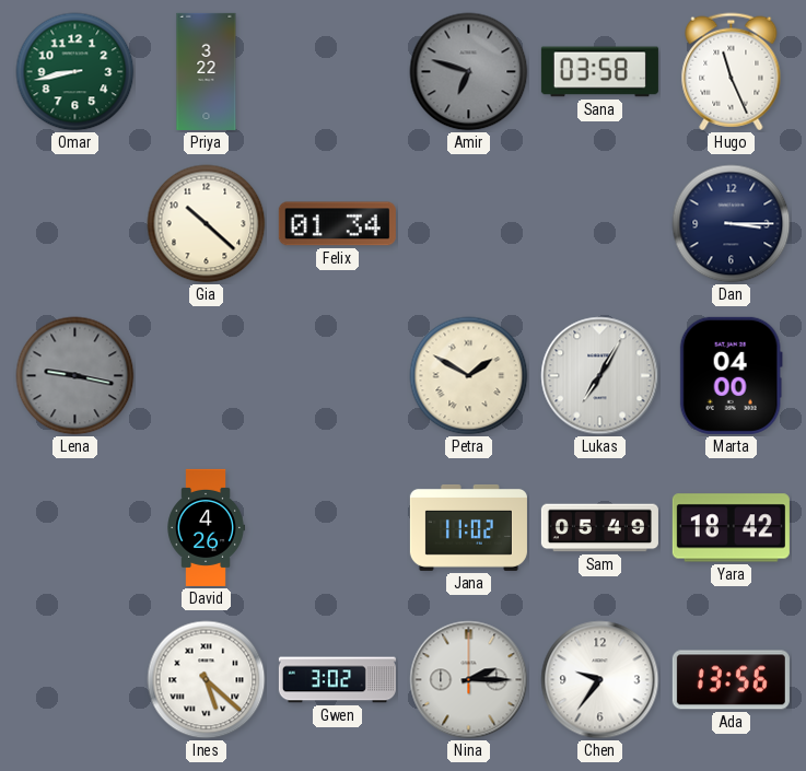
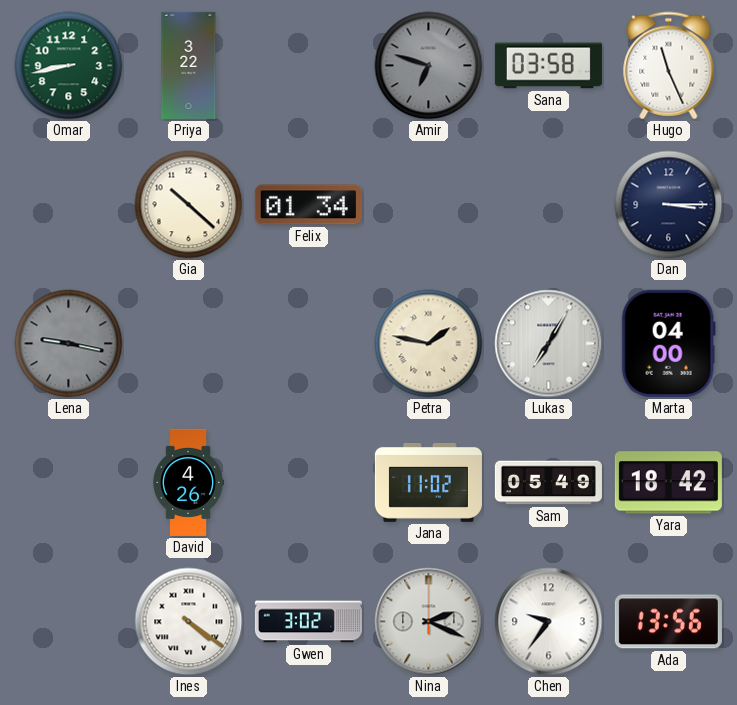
Petra: 1:50 -> 1:47 (429, 344)
Ines: 5:22 -> 4:21 (189, 622)
Nina: 2:15 -> 2:19 (429, 622)
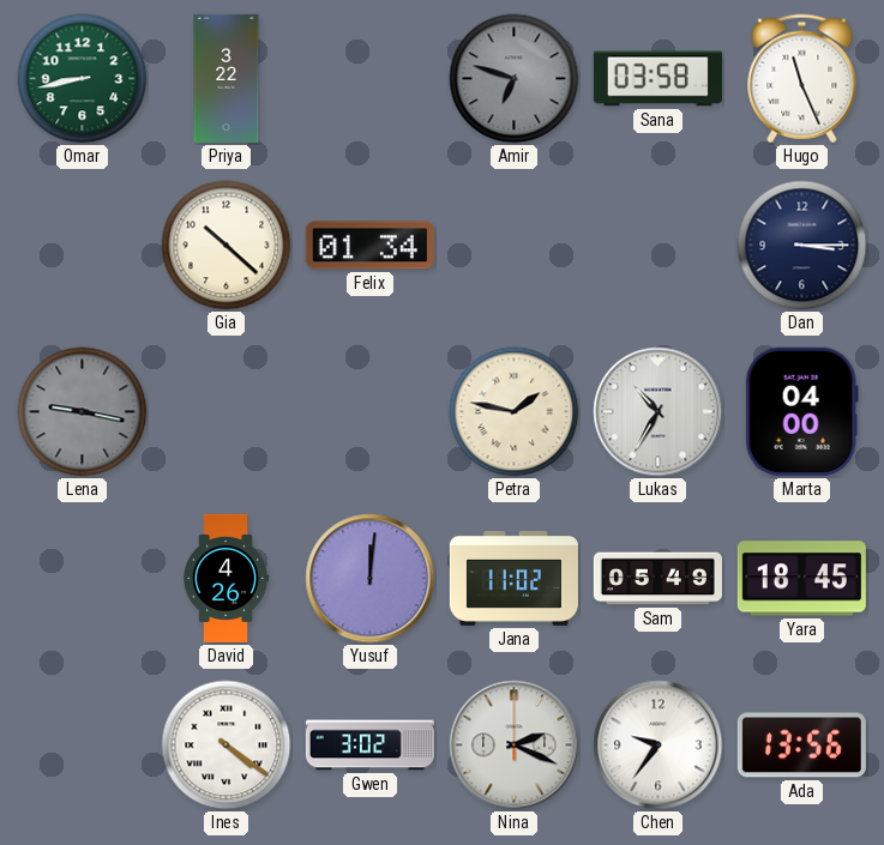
Lukas: 7:05 -> 10:35 (659, 412)
Yusuf: none -> 12:01 (371, 579)
Yara: 18:42 -> 18:45 (801, 579)
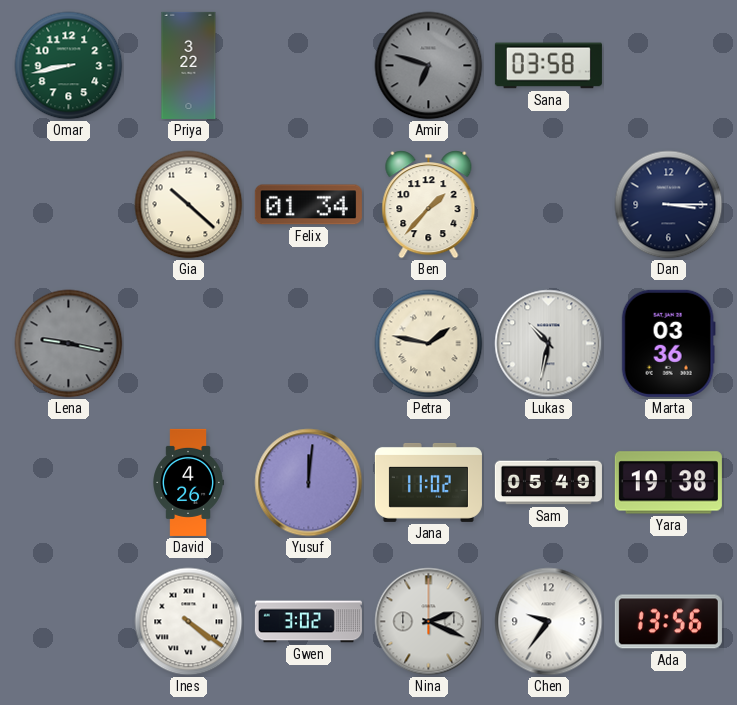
Hugo: 11:26 -> none (802, 79)
Ben: none -> 1:37 (429, 205)
Lukas: 10:35 -> 10:32 (549, 344)
Marta: 04:00 -> 03:36 (668, 343)
Yara: 18:45 -> 19:38 (668, 483)
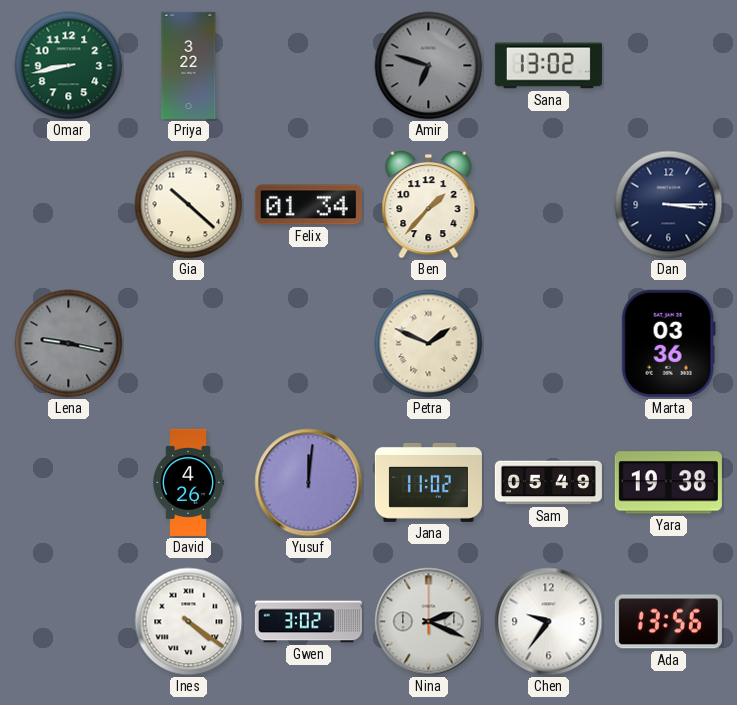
Sana: 03:58 -> 13:02 (548, 66)
Petra: 1:47 -> 1:49 (429, 344)
Lukas: 10:32 -> none (549, 344)
